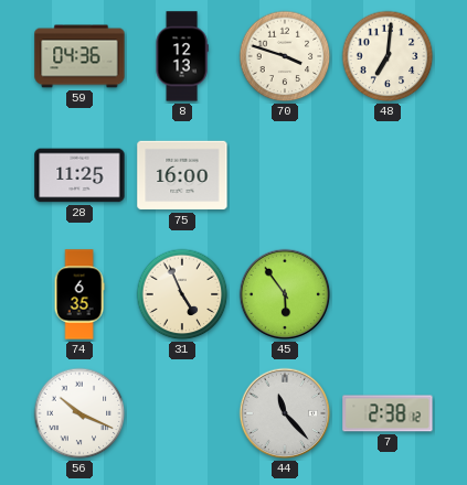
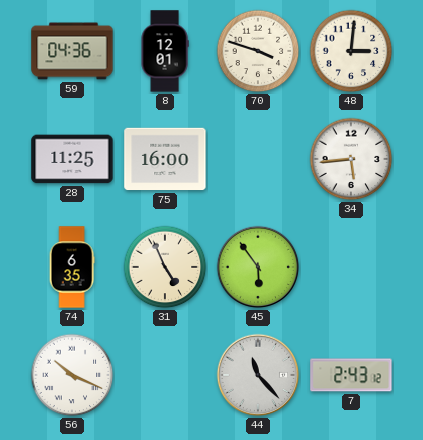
8: 12:13 -> 12:01 (165, 51)
48: 7:01 -> 3:01 (351, 51)
34: none -> 5:44 (351, 159)
7: 2:38 -> 2:43 (351, 375)
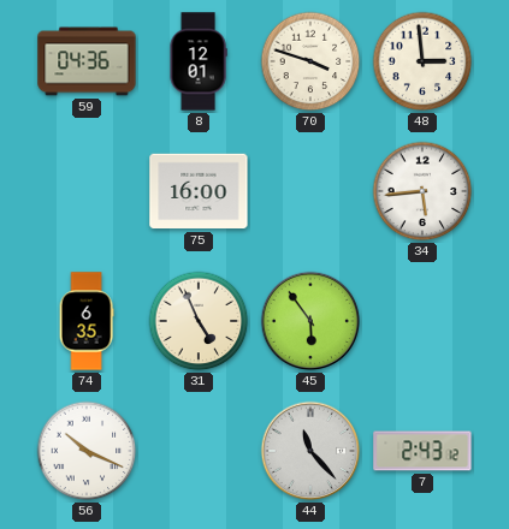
48: 3:01 -> 2:59 (422, 61)
28: 11:25 -> none (72, 159)
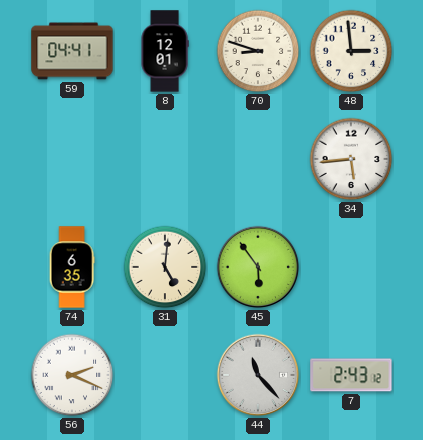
59: 04:36 -> 04:41 (72, 51)
70: 3:48 -> 8:48 (258, 51)
75: 16:00 -> none (199, 191)
31: 4:56 -> 5:01 (165, 267)
56: 10:19 -> 2:19 (72, 375)
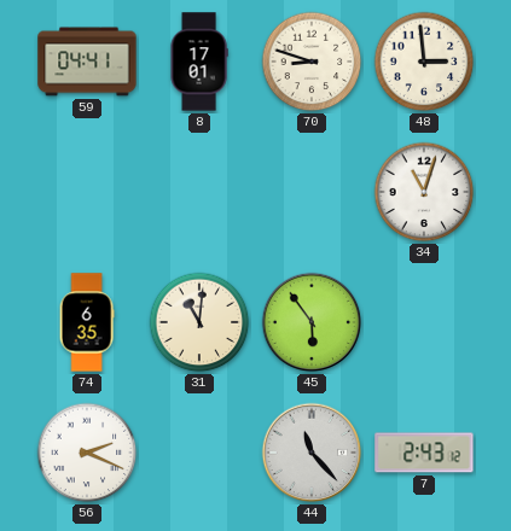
8: 12:01 -> 17:01 (199, 62)
34: 5:44 -> 11:03 (424, 192)
31: 5:01 -> 11:01 (199, 322)
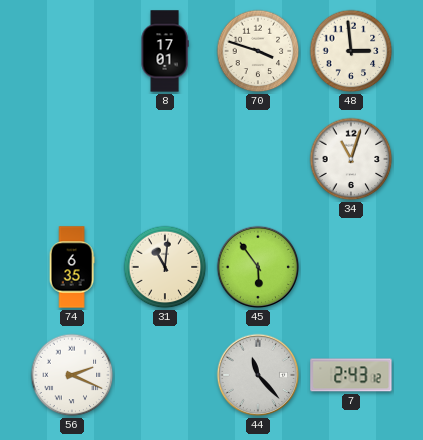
59: 04:41 -> none (87, 62)
70: 8:48 -> 3:48 (258, 51)
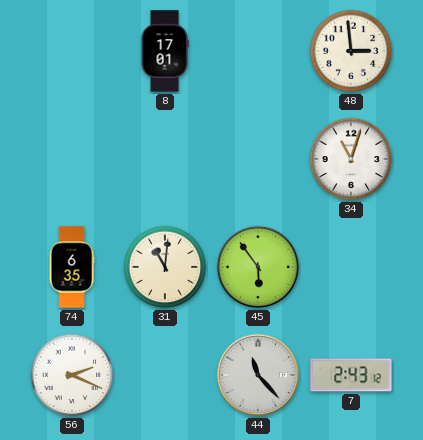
70: 3:48 -> none (258, 51)
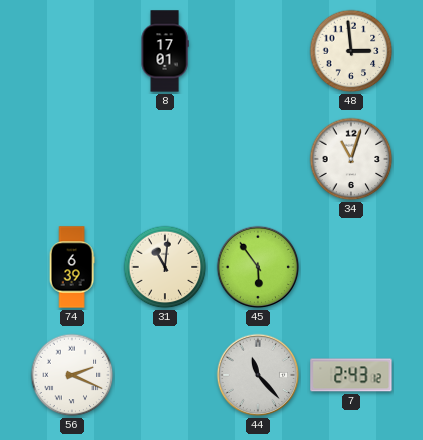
74: 6:35 -> 6:39 (72, 267)
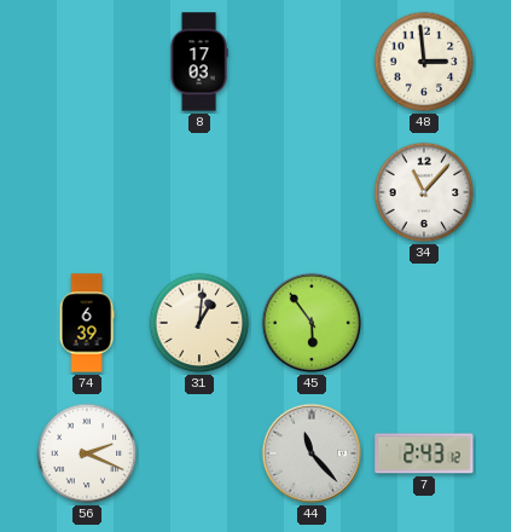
8: 17:01 -> 17:03 (199, 62)
34: 11:03 -> 11:07 (424, 192)
31: 11:01 -> 1:01 (199, 323)
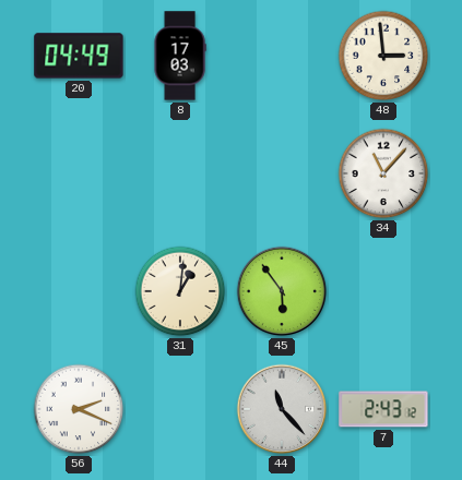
20: none -> 04:49 (79, 56)
74: 6:39 -> none (87, 323)
